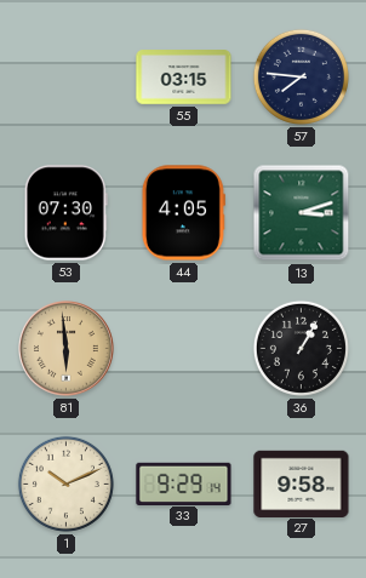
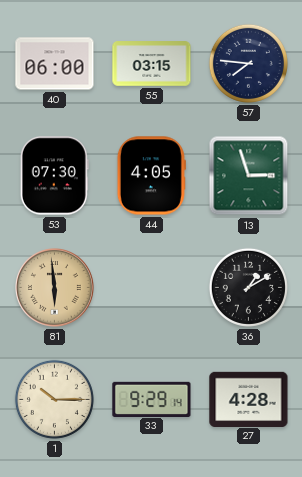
40: none -> 06:00 (55, 64)
13: 3:12 -> 2:57 (249, 176)
36: 1:05 -> 1:10 (248, 287)
1: 10:11 -> 10:15 (54, 399)
27: 9:58 -> 4:28 (249, 399)
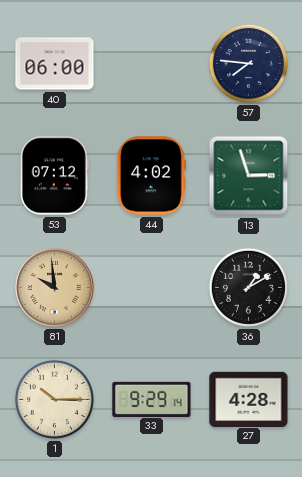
55: 03:15 -> none (152, 64)
53: 07:30 -> 07:12 (54, 176)
44: 4:05 -> 4:02 (151, 176)
81: 5:59 -> 9:59 (55, 288)
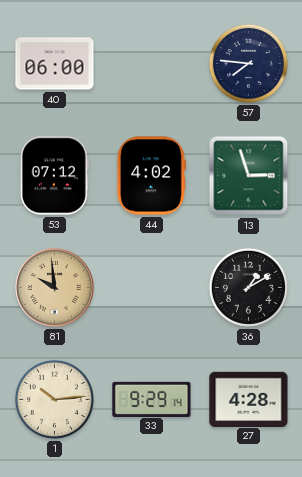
1: 10:15 -> 10:14 (54, 399)
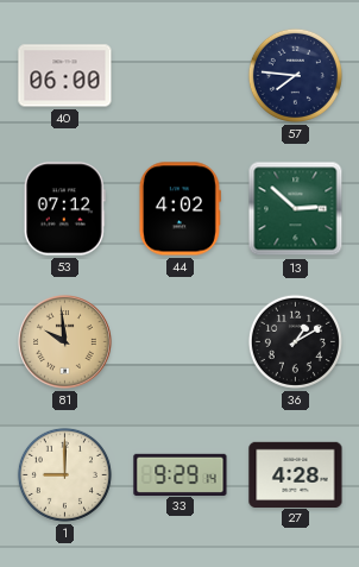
13: 2:57 -> 2:52 (296, 209)
1: 10:14 -> 9:00 (64, 474)
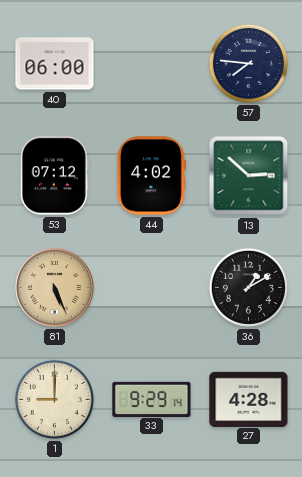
81: 9:59 -> 5:26 (55, 288)
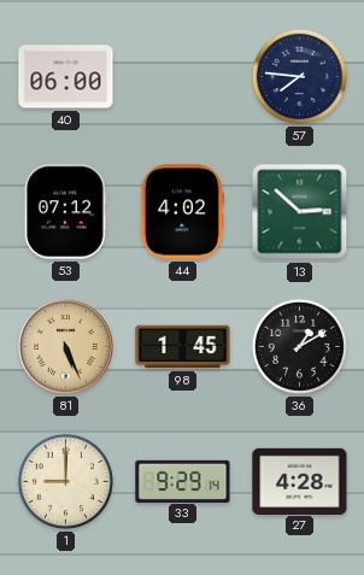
98: none -> 1:45 (183, 347)
